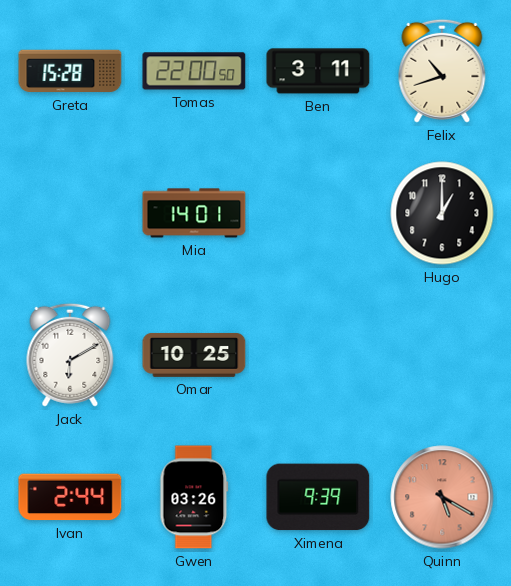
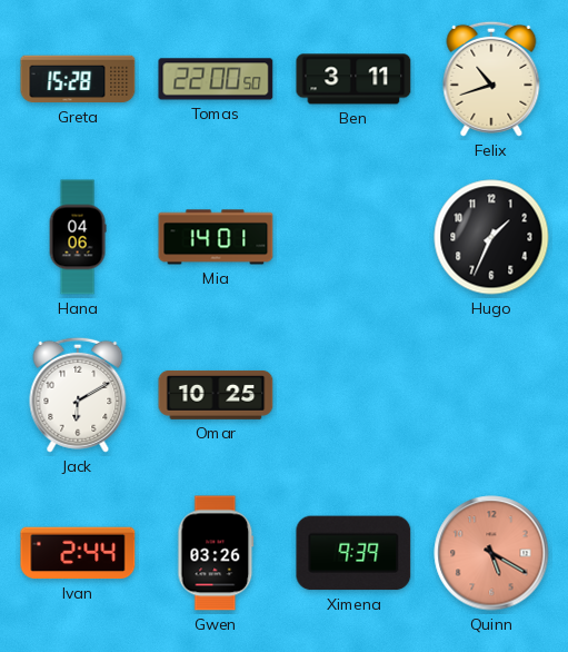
Hana: none -> 04:06 (78, 237)
Hugo: 1:00 -> 1:34 (491, 237)
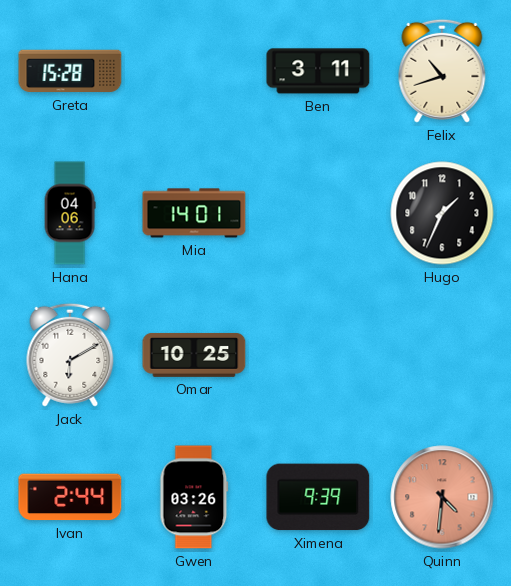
Tomas: 22:00 -> none (216, 79)
Quinn: 5:20 -> 4:31 (442, 497)
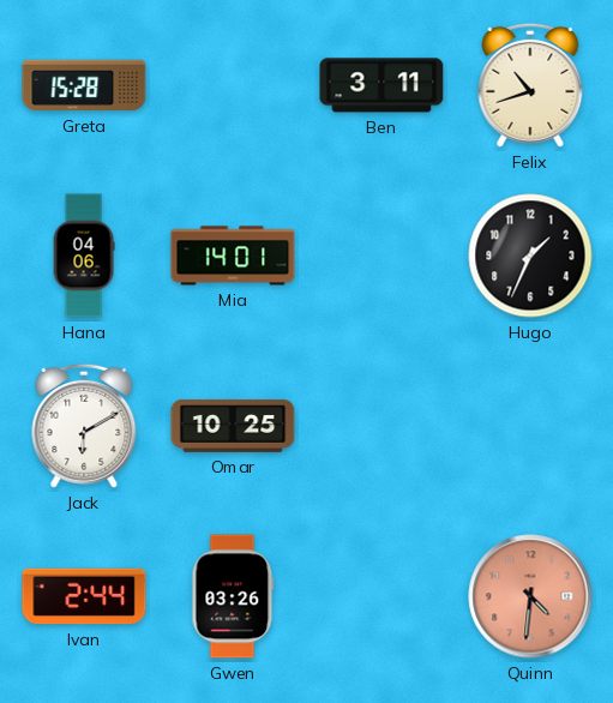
Ximena: 9:39 -> none (318, 497)
